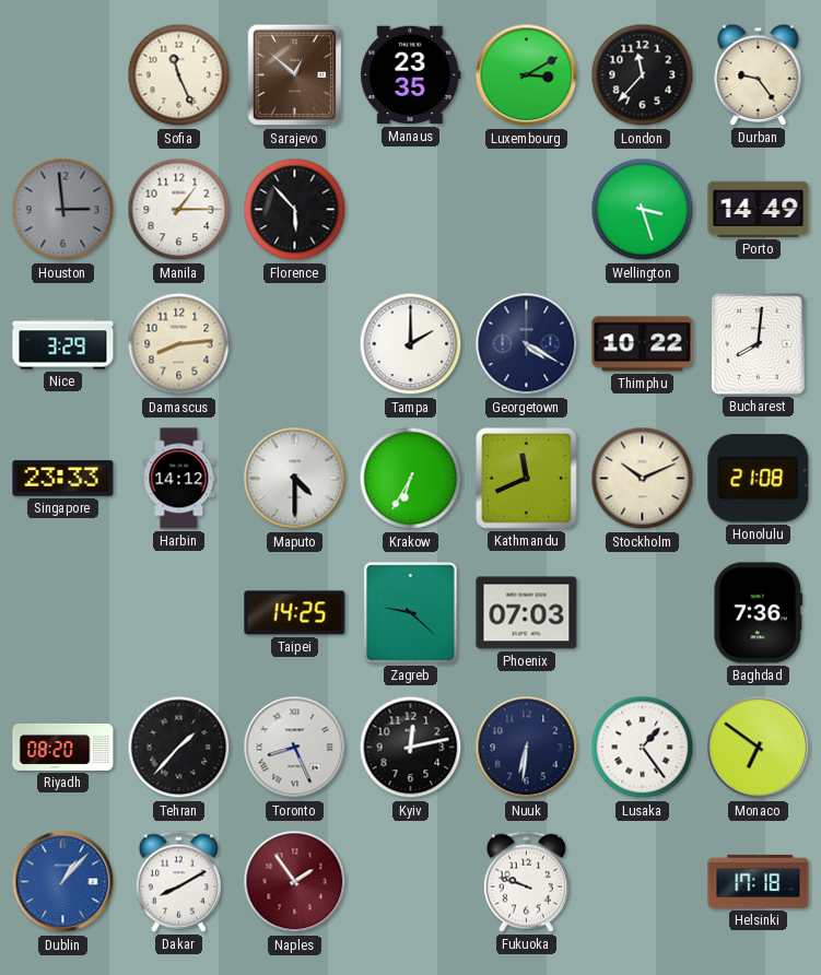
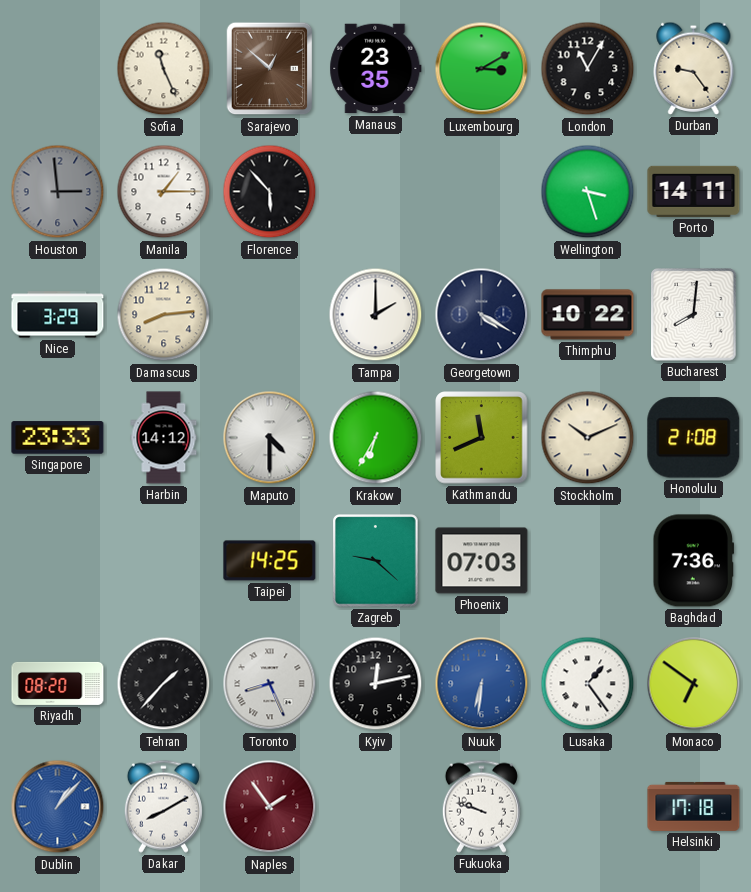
London: 11:37 -> 11:05 (588, 69)
Porto: 14:49 -> 14:11 (694, 191)
Nuuk dial: navy -> blue (482, 684)
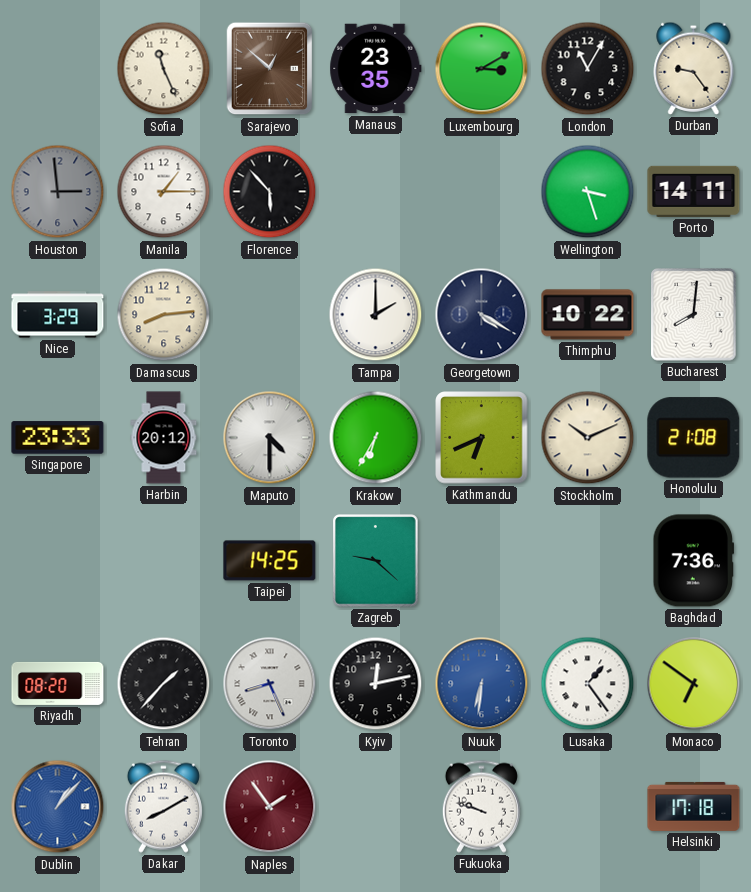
Harbin: 14:12 -> 20:12 (164, 438)
Kathmandu: 11:41 -> 6:41 (482, 438)
Phoenix: 07:03 -> none (482, 561)
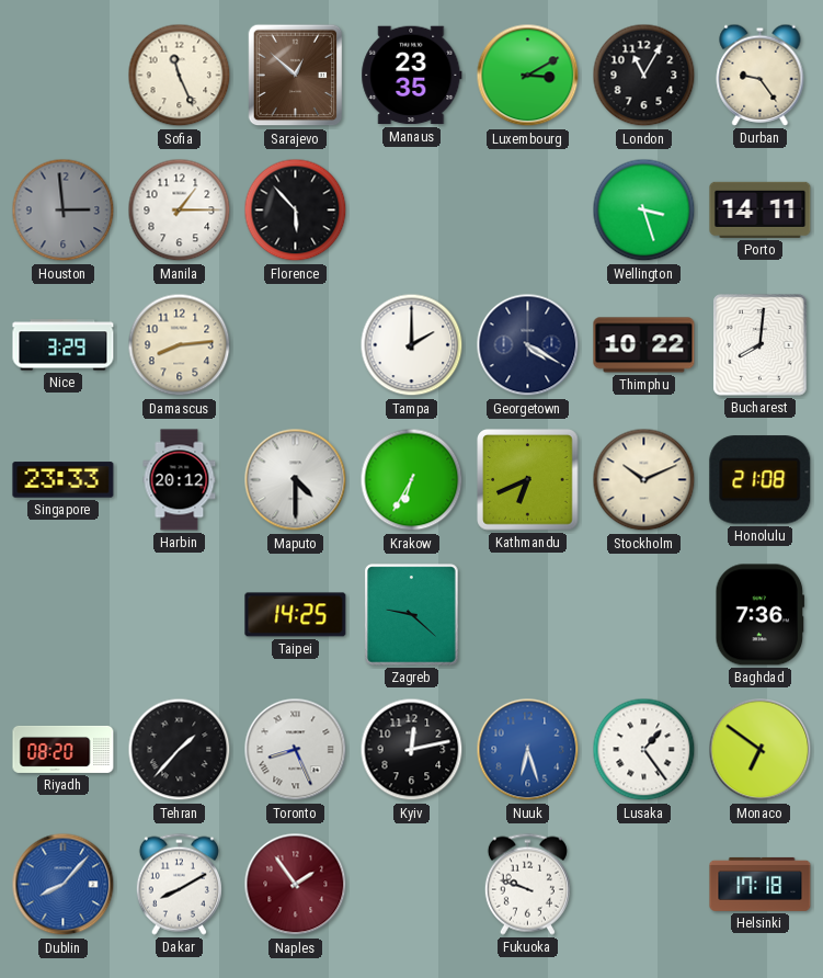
Nuuk: 6:31 -> 6:27 (528, 750)
Dublin: 1:07 -> 8:07 (64, 885)
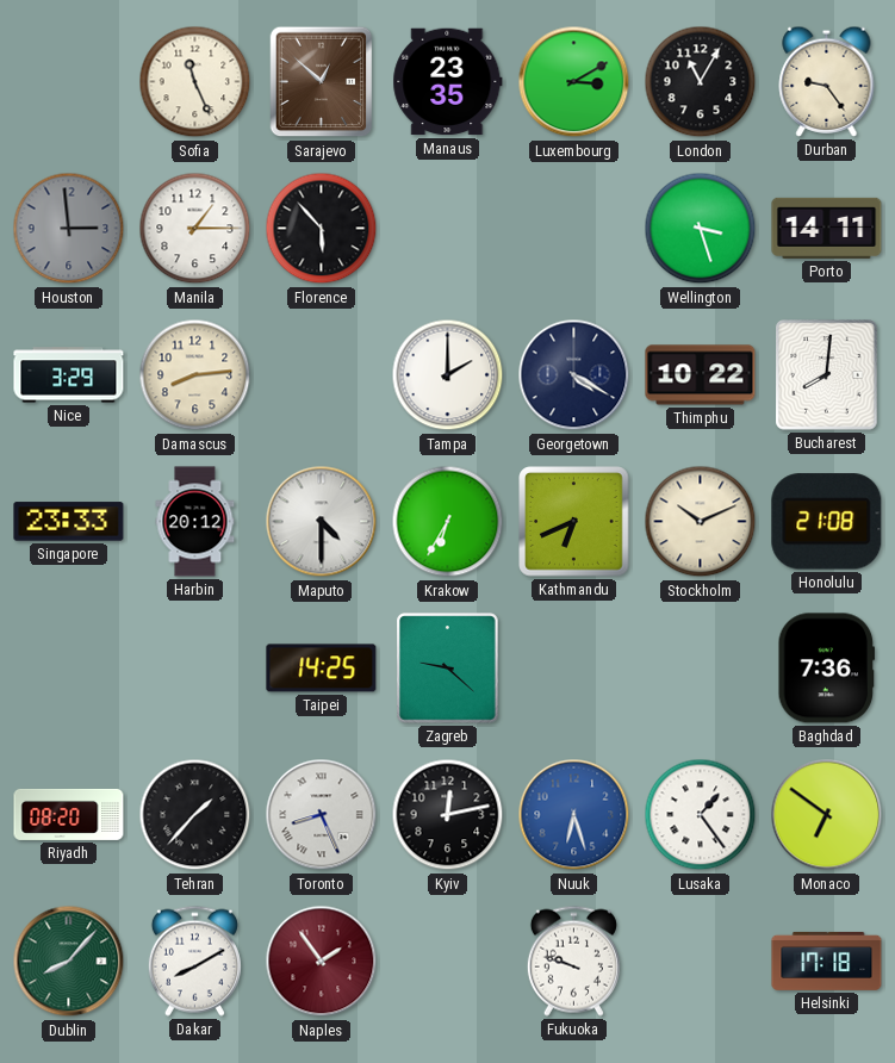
Dublin dial: blue -> green (69, 962)
